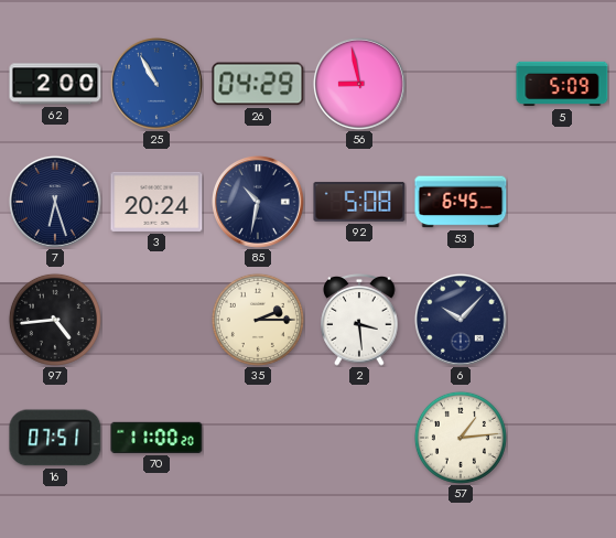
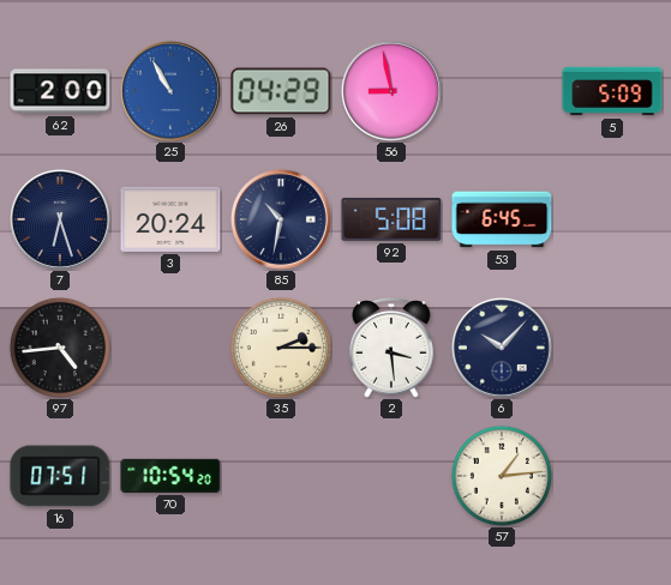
70: 11:00 -> 10:54 (170, 476)
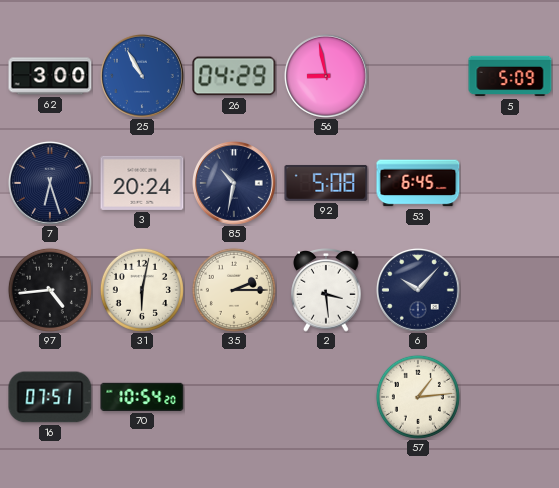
62: 2:00 -> 3:00 (50, 76)
31: none -> 6:02 (142, 290)
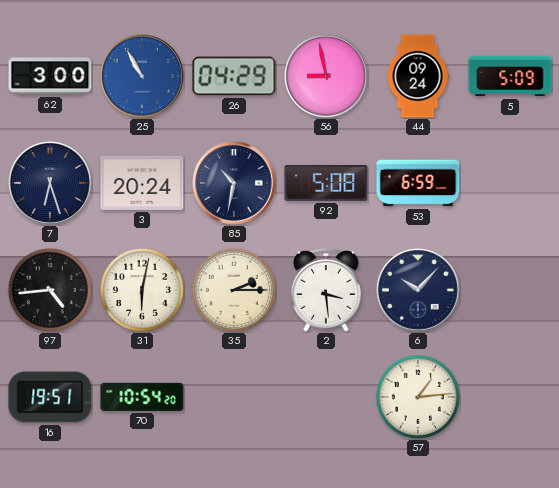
44: none -> 09:24 (418, 76)
53: 6:45 -> 6:59 (418, 183)
16: 07:51 -> 19:51 (50, 397)
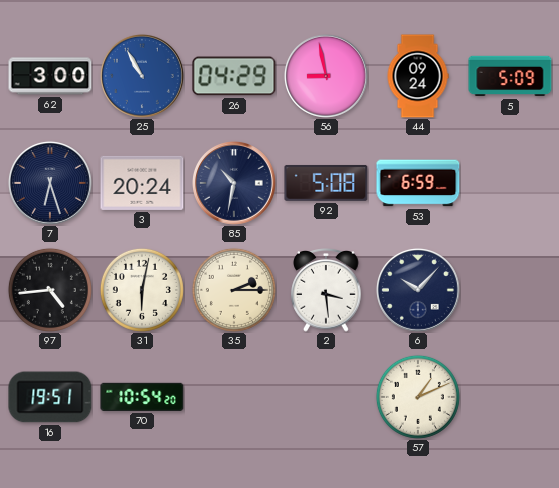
57: 1:14 -> 1:11 (418, 397)
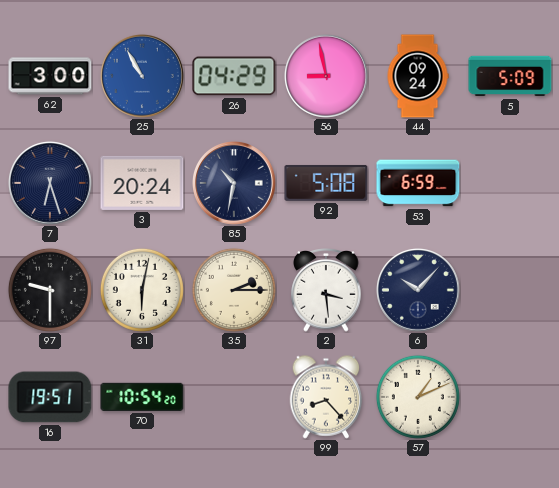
97: 4:44 -> 9:30 (50, 290)
99: none -> 8:23 (326, 397)
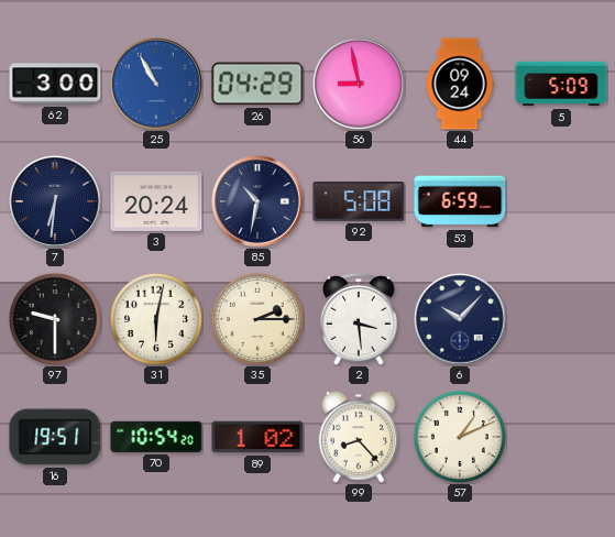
7: 6:27 -> 6:31 (55, 201)
89: none -> 1:02 (257, 437)
